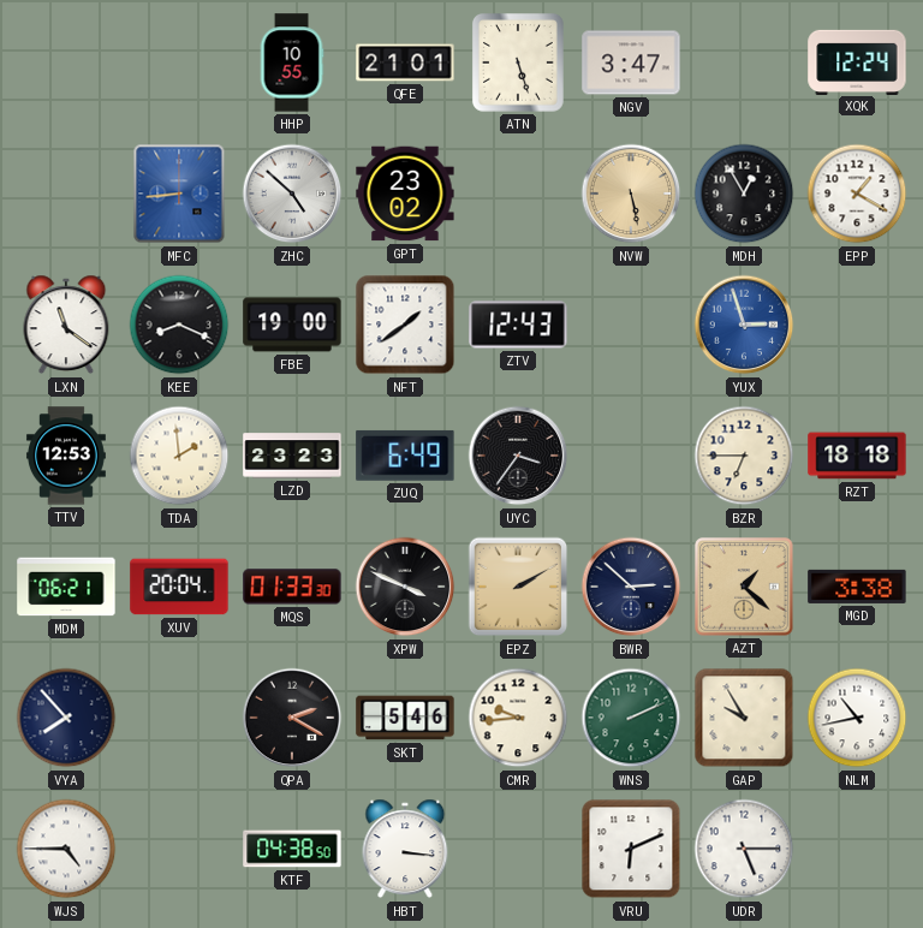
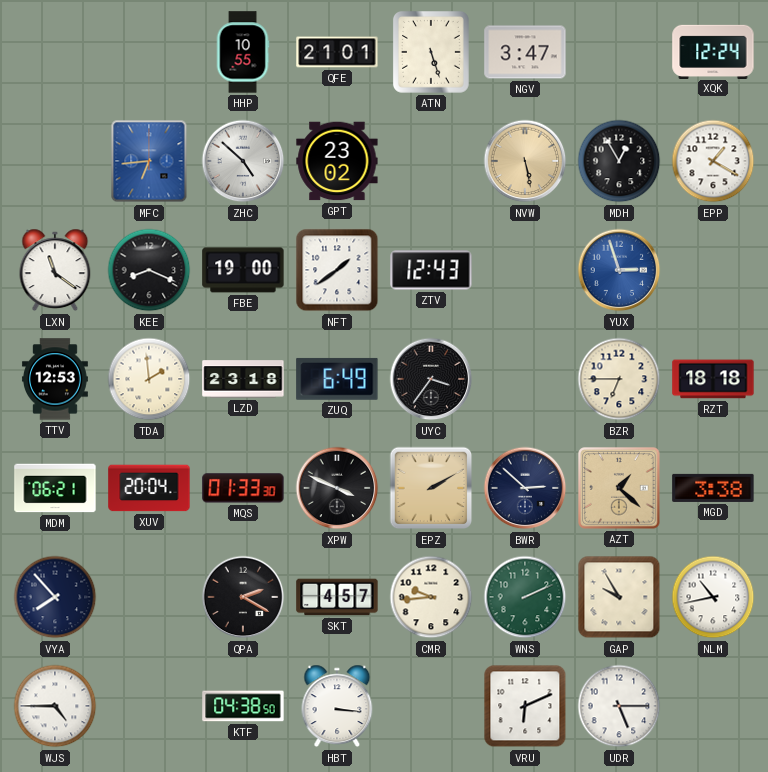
MFC: 8:44 -> 6:44 (149, 161)
LZD: 23:23 -> 23:18 (243, 379)
SKT: 5:46 -> 4:57 (337, 597)
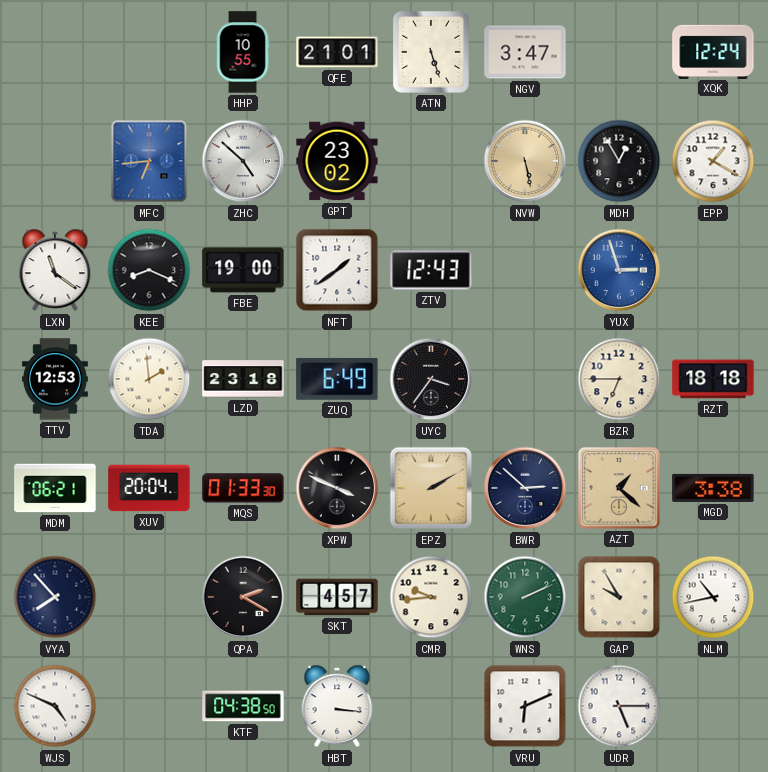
WJS: 4:45 -> 4:49 (55, 706)
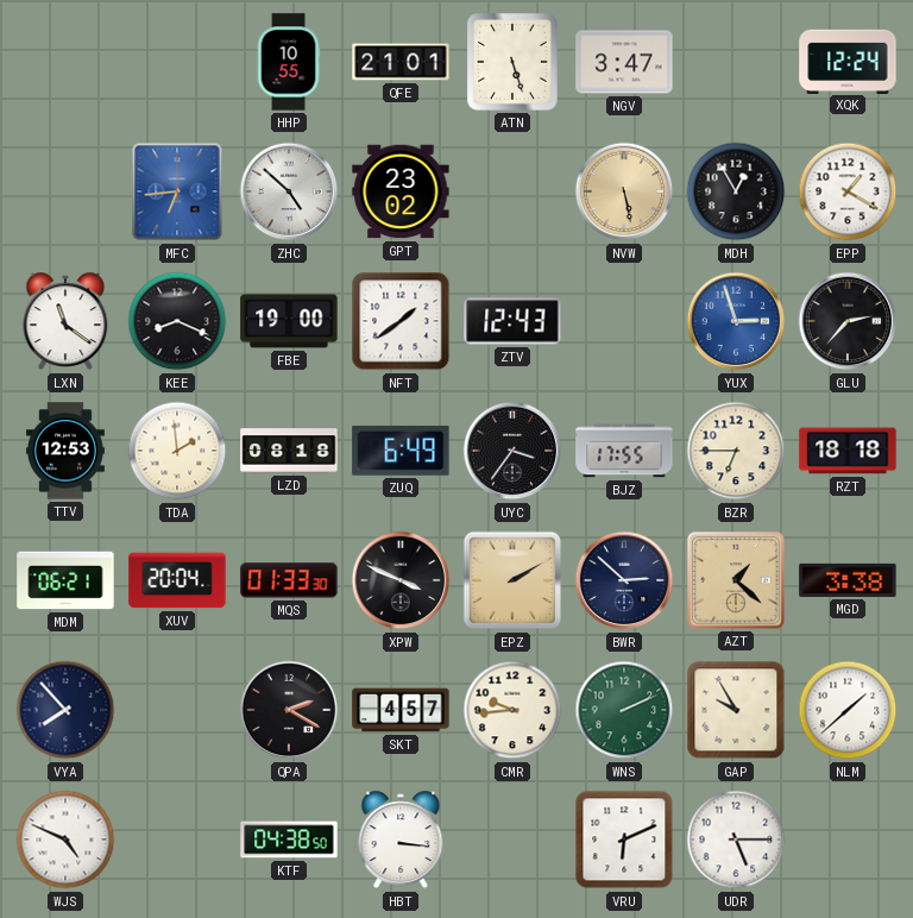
GLU: none -> 2:37 (848, 321)
LZD: 23:18 -> 08:18 (289, 451)
BJZ: none -> 17:55 (624, 451)
NLM: 10:43 -> 1:38 (848, 710)
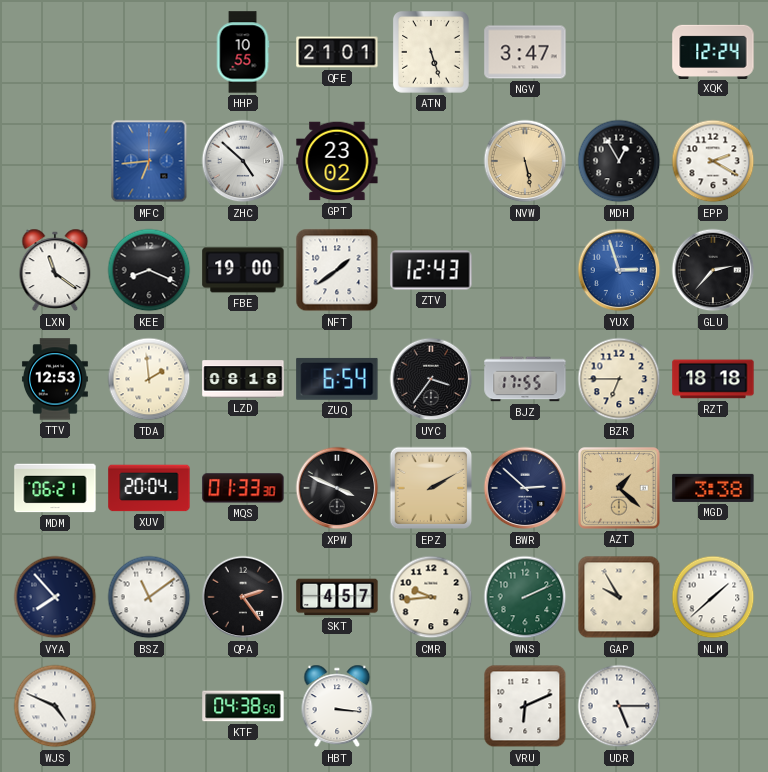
EPP: 1:20 -> 2:20 (713, 161)
ZUQ: 6:49 -> 6:54 (337, 379)
BSZ: none -> 11:09 (149, 597)
QPA: 2:20 -> 2:24 (243, 597)
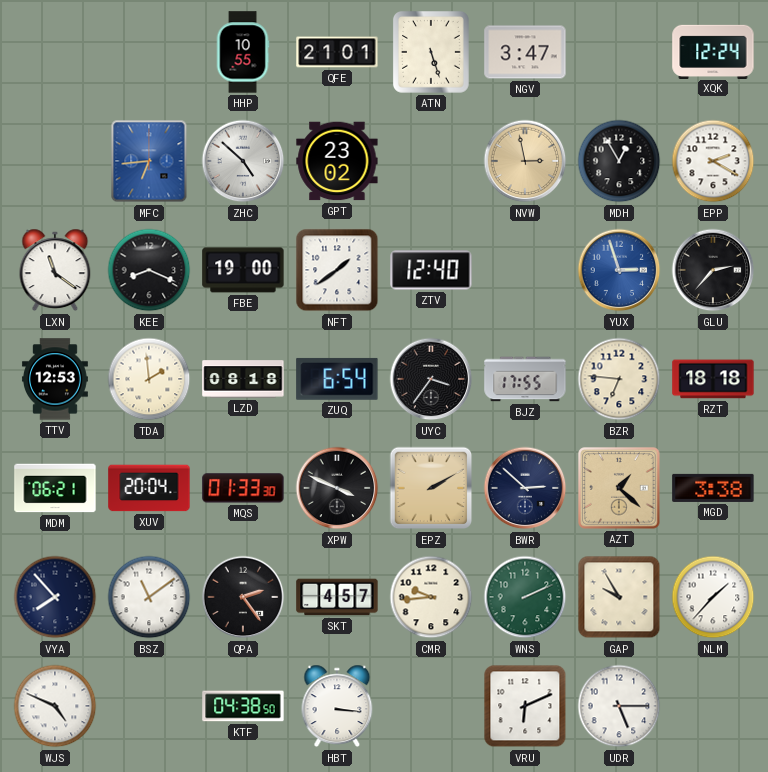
NVW: 5:28 -> 2:58 (525, 161)
ZTV: 12:43 -> 12:40 (431, 270)
BZR: 6:45 -> 6:46 (619, 379)
NLM: 1:38 -> 1:37 (713, 597)
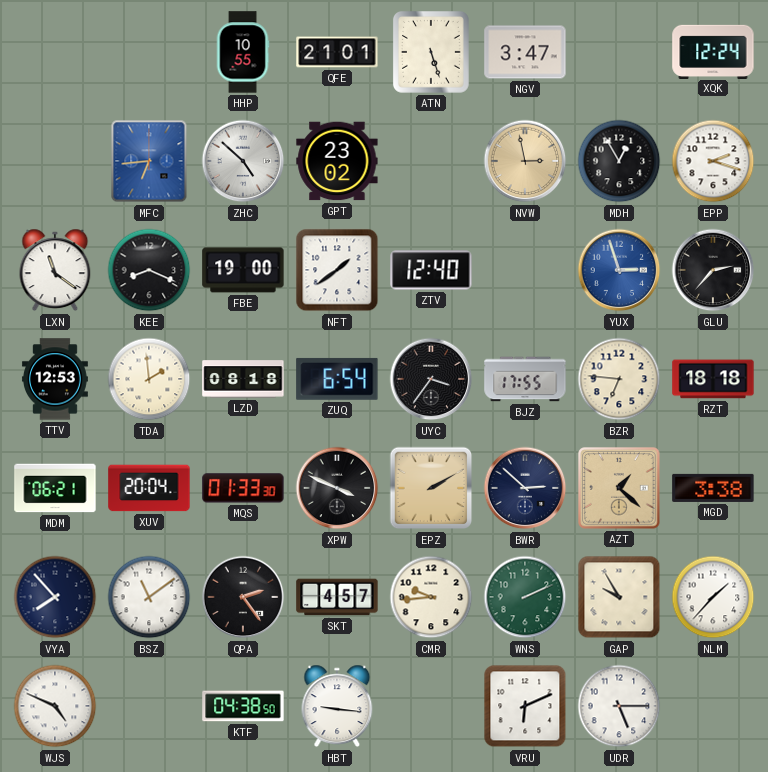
EPP: 2:20 -> 2:18 (713, 161)
HBT: 3:16 -> 9:16 (337, 706)
